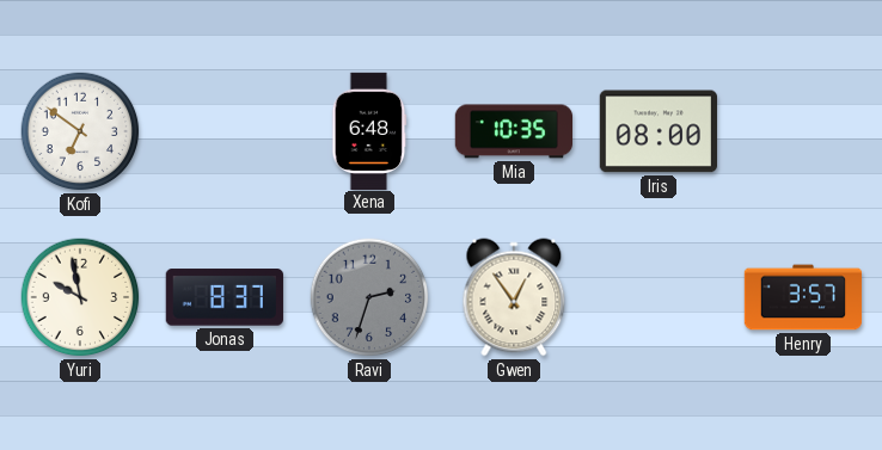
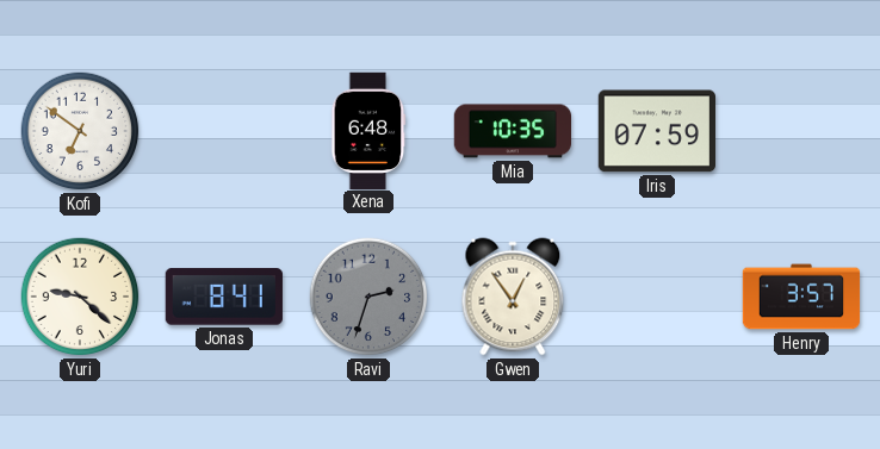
Iris: 08:00 -> 07:59 (656, 131)
Yuri: 9:58 -> 9:22 (80, 297)
Jonas: 8:37 -> 8:41 (224, 297)
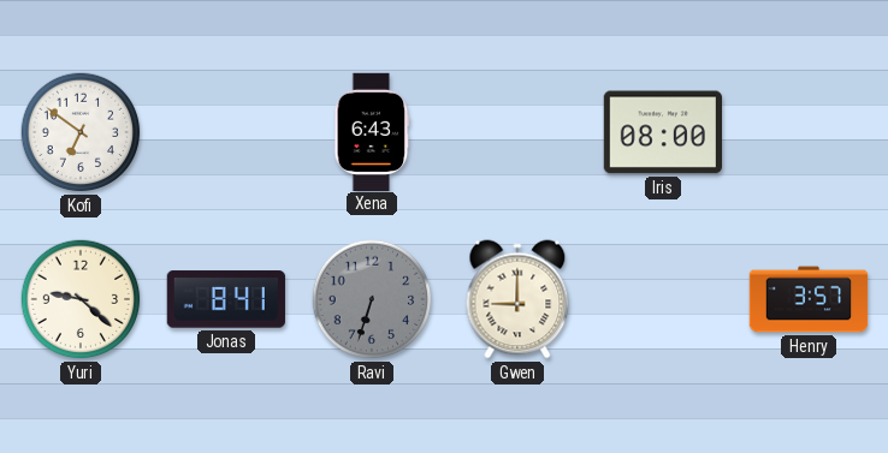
Xena: 6:48 -> 6:43 (372, 131)
Mia: 10:35 -> none (512, 131)
Iris: 07:59 -> 08:00 (662, 132)
Ravi: 2:33 -> 6:33 (372, 299)
Gwen: 12:54 -> 9:00 (517, 299)
